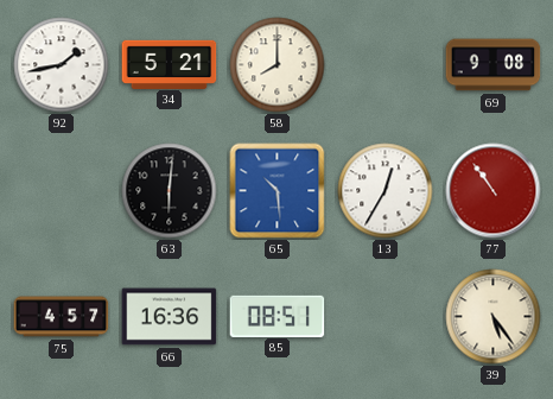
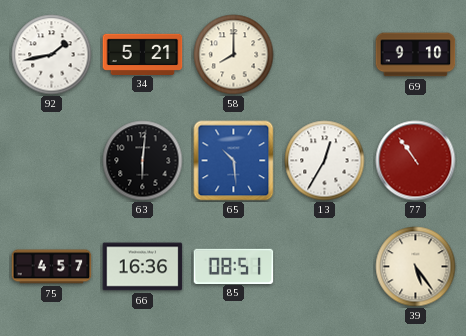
69: 9:08 -> 9:10 (416, 55)
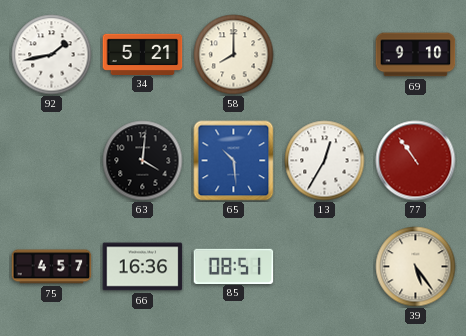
63: 6:01 -> 4:01 (143, 161)
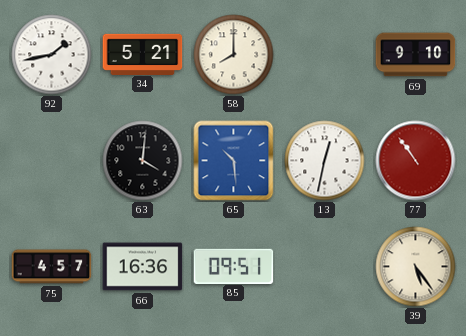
13: 12:35 -> 12:32 (325, 161)
85: 08:51 -> 09:51 (234, 266)
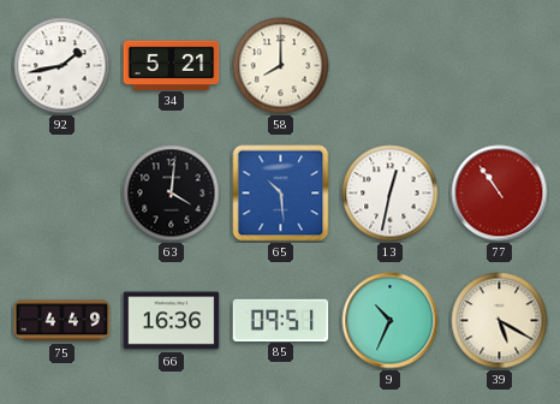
69: 9:10 -> none (416, 55)
75: 4:57 -> 4:49 (62, 321)
9: none -> 10:34 (391, 321)
39: 5:24 -> 5:20 (500, 321)
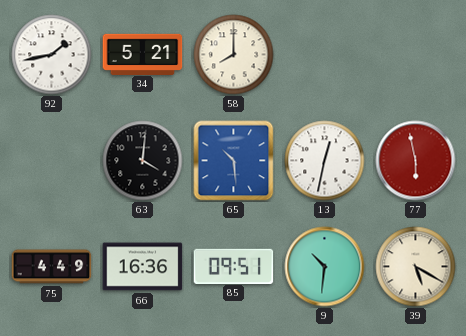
77: 10:54 -> 5:58 (416, 161)
9: 10:34 -> 10:31 (325, 267)
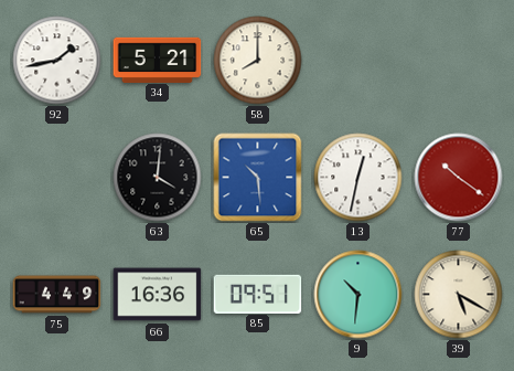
77: 5:58 -> 10:21 (459, 178)
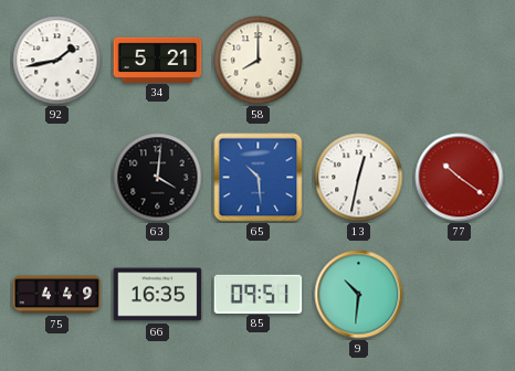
66: 16:36 -> 16:35 (158, 295)
39: 5:20 -> none (459, 295)
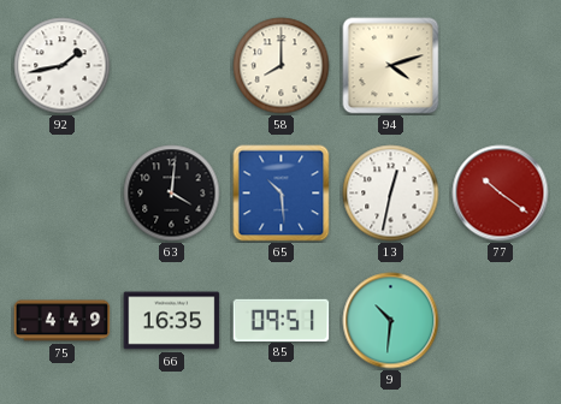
34: 5:21 -> none (158, 60)
94: none -> 4:12 (391, 66)
